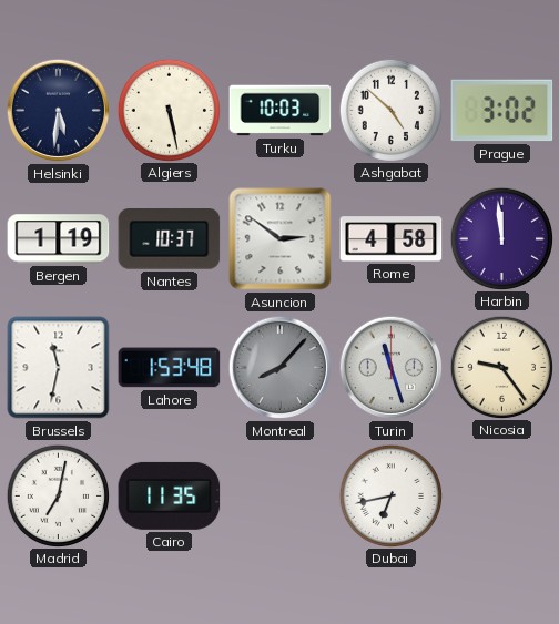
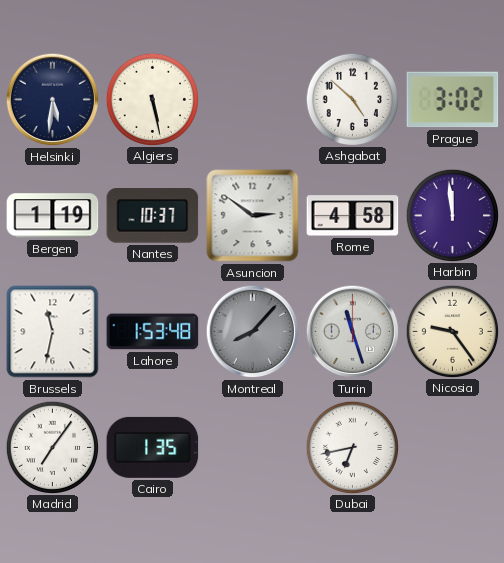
Turku: 10:03 -> none (281, 111)
Madrid: 7:02 -> 7:06 (52, 447)
Cairo: 11:35 -> 1:35 (153, 447)
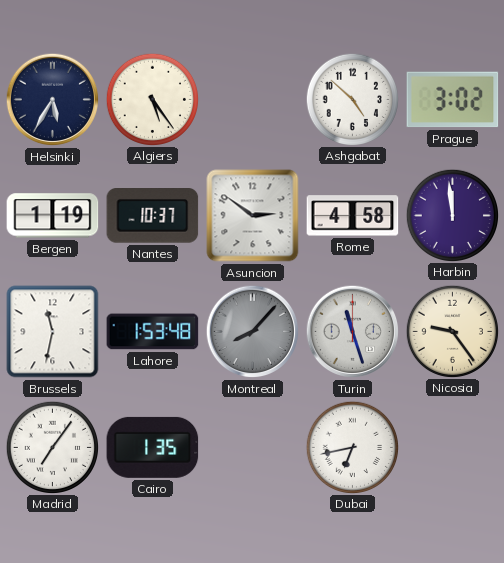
Helsinki: 5:31 -> 5:35 (53, 100)
Algiers: 5:28 -> 5:24 (152, 99)
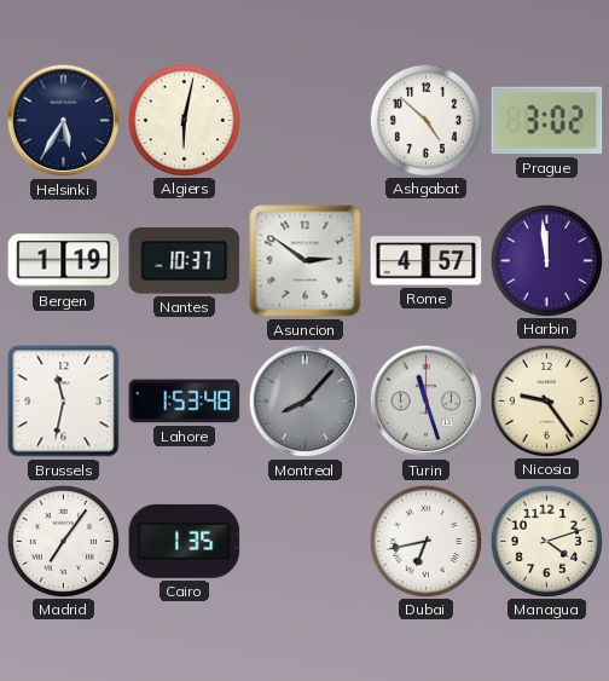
Algiers: 5:24 -> 6:02 (184, 120)
Rome: 4:58 -> 4:57 (427, 261)
Managua: none -> 4:12 (546, 541)
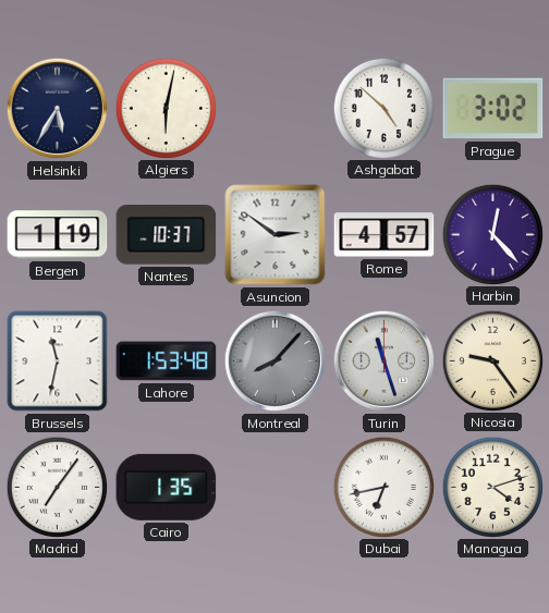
Harbin: 11:59 -> 12:23 (492, 234)
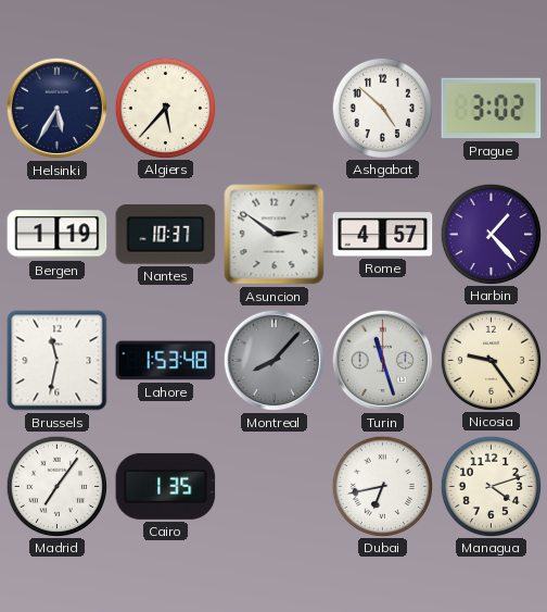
Algiers: 6:02 -> 5:37 (165, 108)
Harbin: 12:23 -> 1:23 (491, 234)
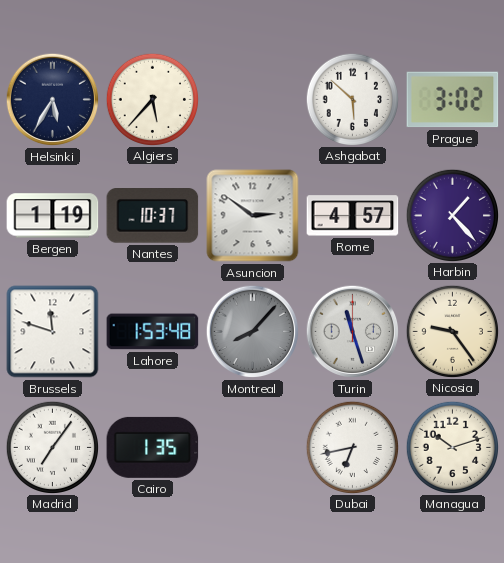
Ashgabat: 4:52 -> 5:52 (352, 99)
Brussels: 11:32 -> 11:48 (53, 332)
Managua: 4:12 -> 10:12 (452, 447)
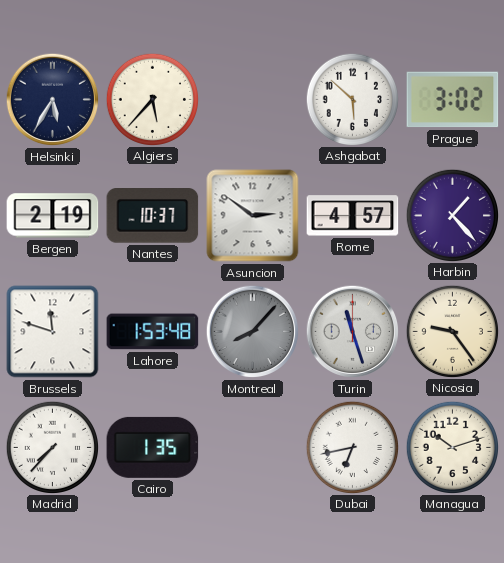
Bergen: 1:19 -> 2:19 (53, 216)
Madrid: 7:06 -> 7:37 (52, 447)
